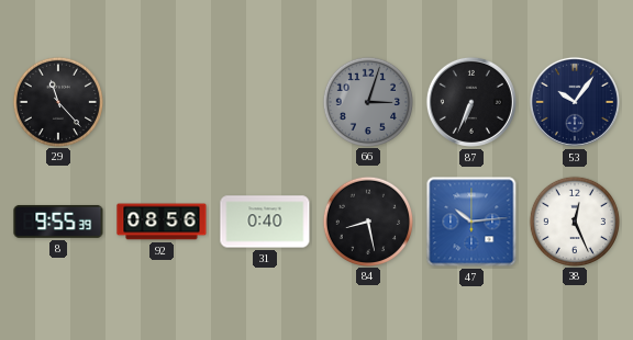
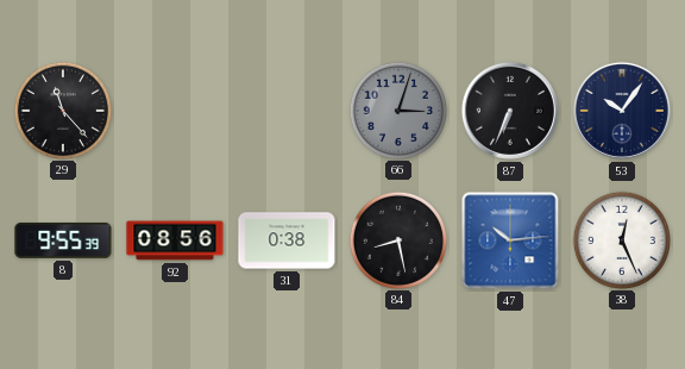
31: 0:40 -> 0:38 (287, 240)
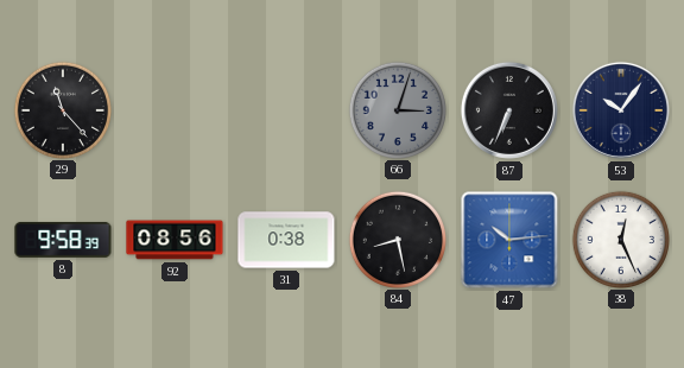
8: 9:55 -> 9:58 (63, 240)
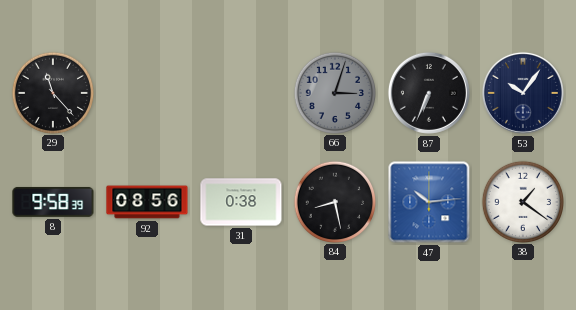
38: 12:26 -> 1:21 (522, 201)
